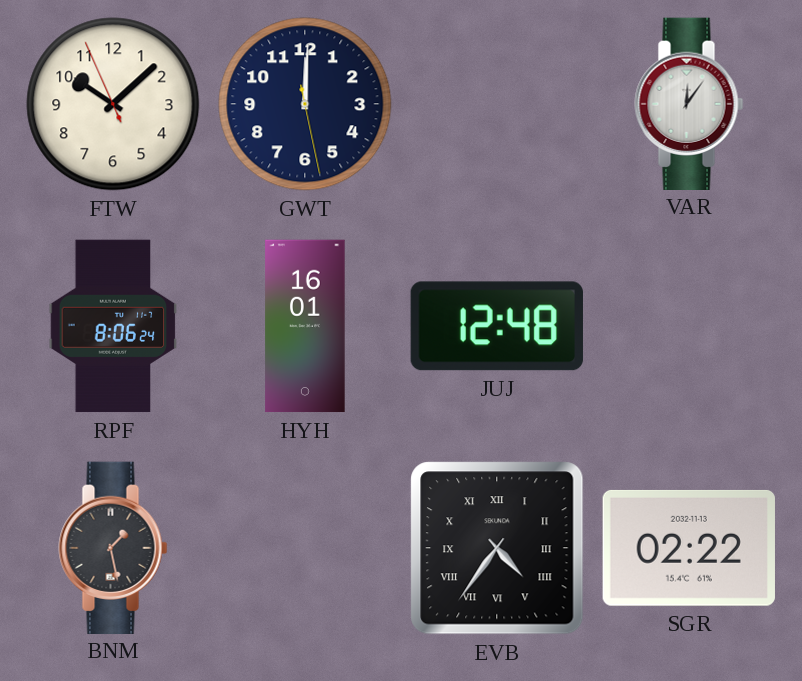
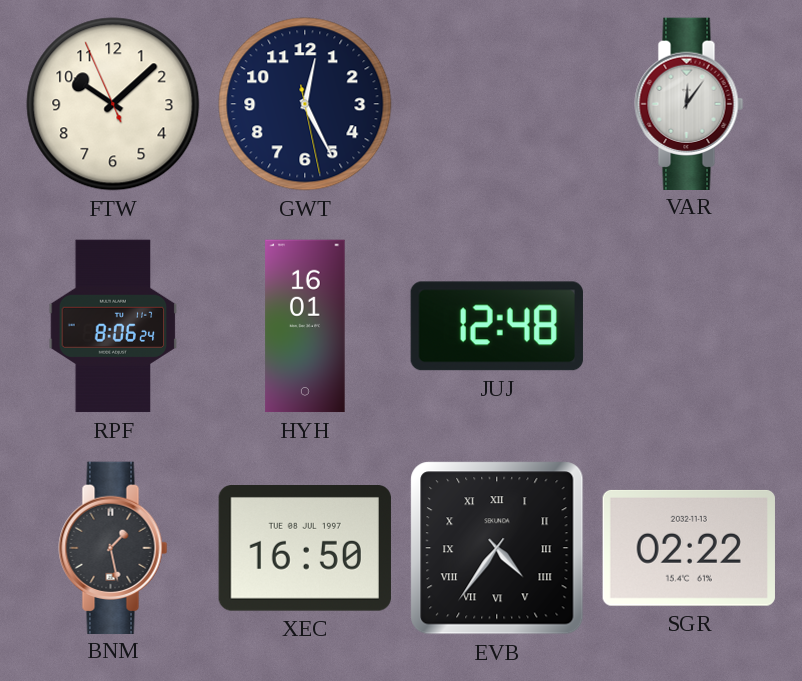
GWT: 12:00 -> 12:25 (305, 104)
XEC: none -> 16:50 (305, 549)
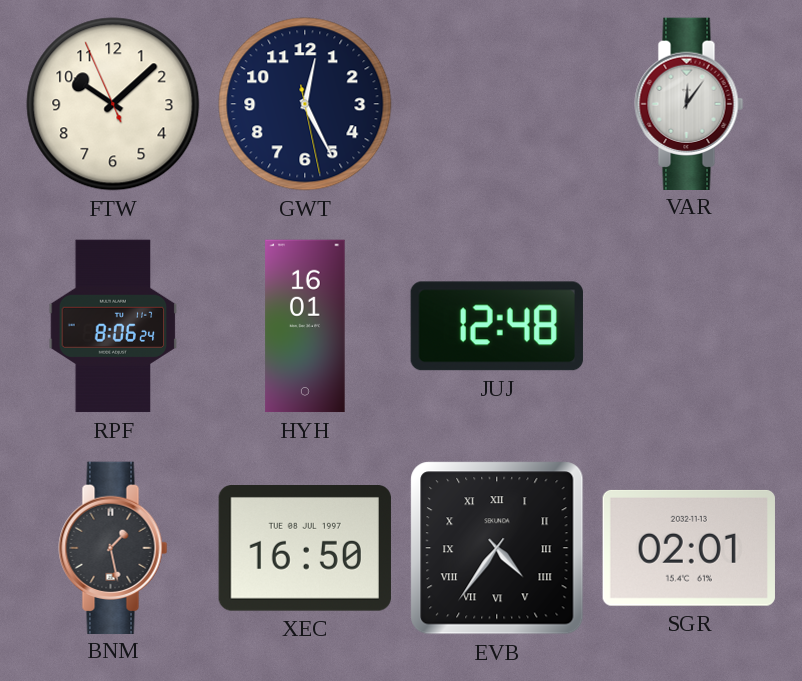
SGR: 02:22 -> 02:01 (689, 548)
